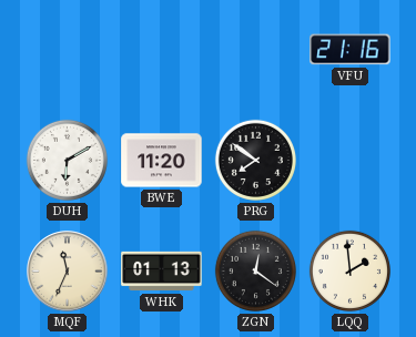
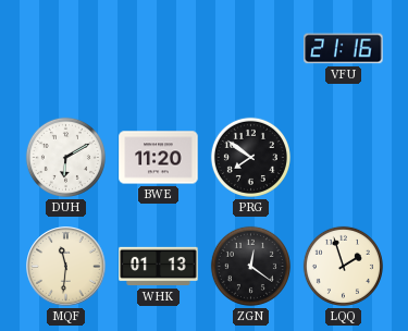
MQF: 11:34 -> 11:31 (66, 267)
LQQ: 1:59 -> 1:57 (343, 266)
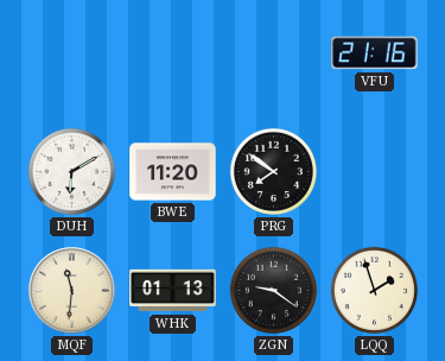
ZGN: 12:21 -> 9:21 (273, 290)
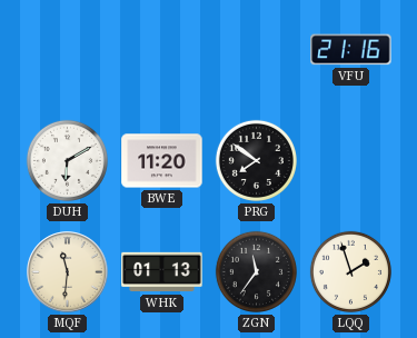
ZGN: 9:21 -> 11:36 (256, 271)
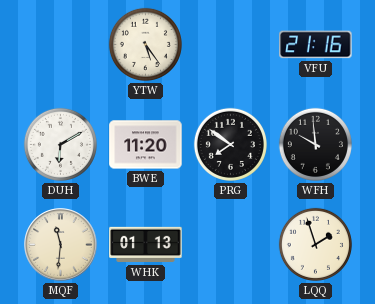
YTW: none -> 5:24 (145, 44)
WFH: none -> 9:59 (315, 144)
ZGN: 11:36 -> none (256, 271)
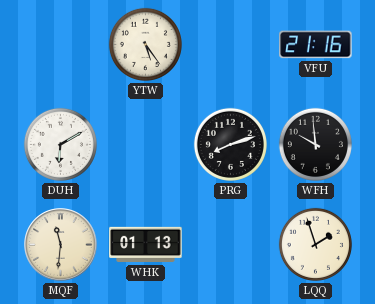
BWE: 11:20 -> none (146, 145)
PRG: 7:51 -> 8:12 (230, 144)
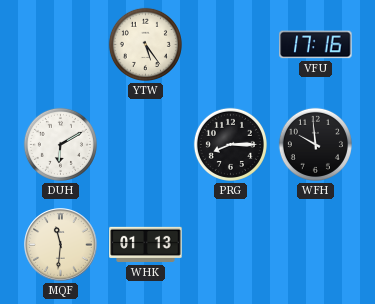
VFU: 21:16 -> 17:16 (316, 45)
PRG: 8:12 -> 8:15 (230, 144)
LQQ: 1:57 -> none (315, 244)
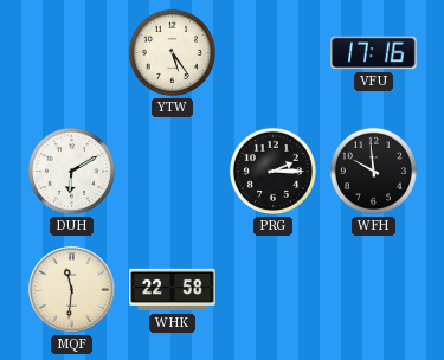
PRG: 8:15 -> 2:15 (272, 171)
WHK: 01:13 -> 22:58 (173, 290)
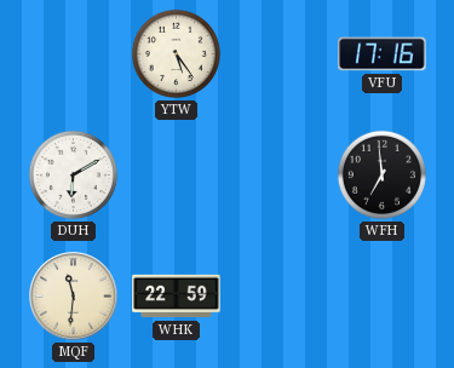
PRG: 2:15 -> none (272, 171)
WFH: 9:59 -> 6:59 (381, 174)
WHK: 22:58 -> 22:59 (177, 297)
